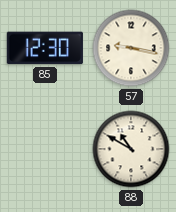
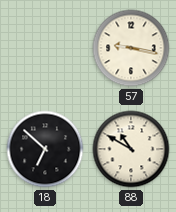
85: 12:30 -> none (45, 48)
18: none -> 6:52 (45, 149)
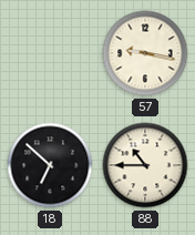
88: 10:50 -> 10:45 (145, 165)
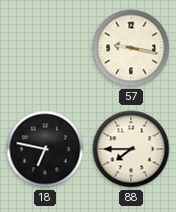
18: 6:52 -> 6:47 (45, 149)
88: 10:45 -> 7:45 (131, 149)
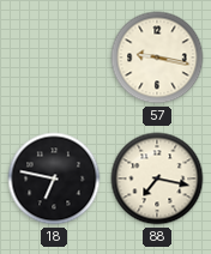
88: 7:45 -> 7:17 (157, 179)
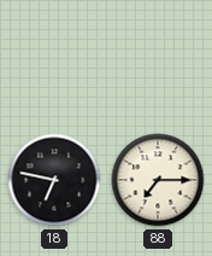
57: 9:17 -> none (157, 58)
88: 7:17 -> 7:15 (158, 180)
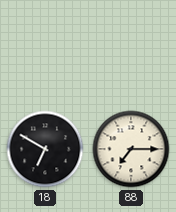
18: 6:47 -> 6:50 (45, 149)
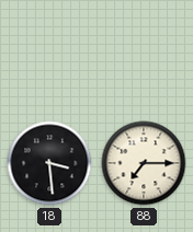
18: 6:50 -> 3:29 (49, 163)
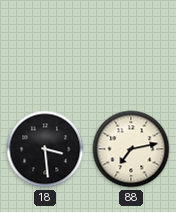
88: 7:15 -> 7:13 (131, 149)
